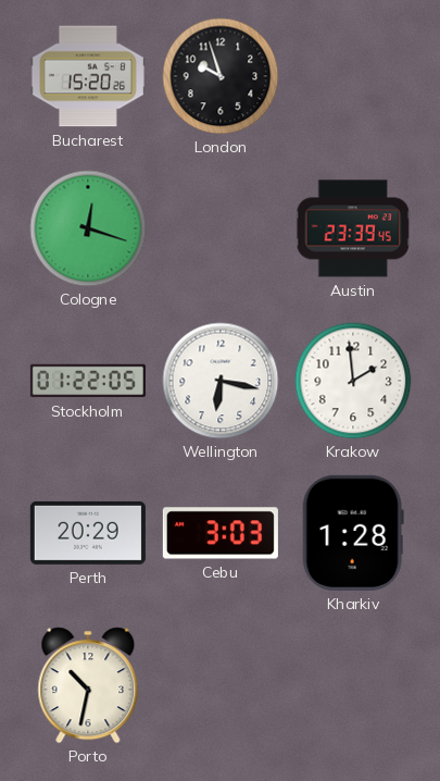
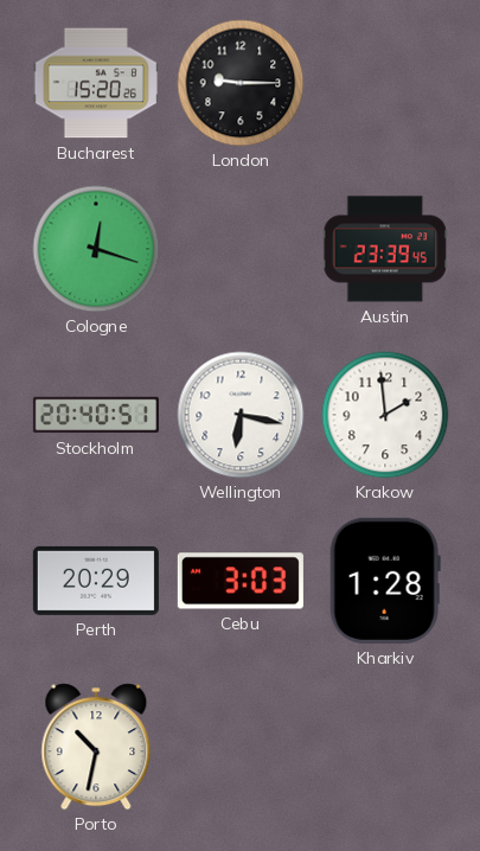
London: 9:57 -> 9:15 (241, 83)
Stockholm: 01:22 -> 20:40 (96, 415)
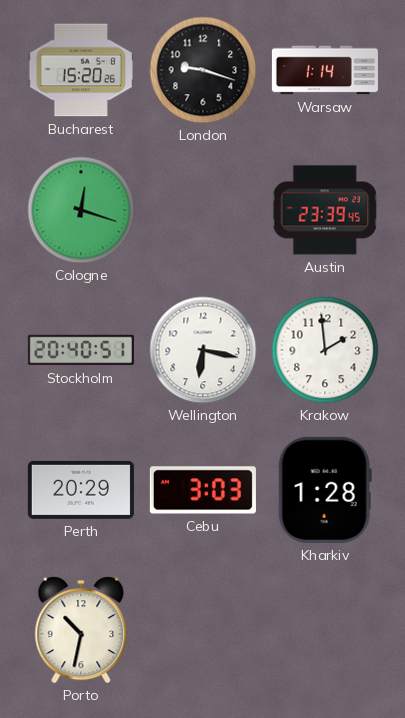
London: 9:15 -> 9:18 (203, 70)
Warsaw: none -> 1:14 (325, 70)
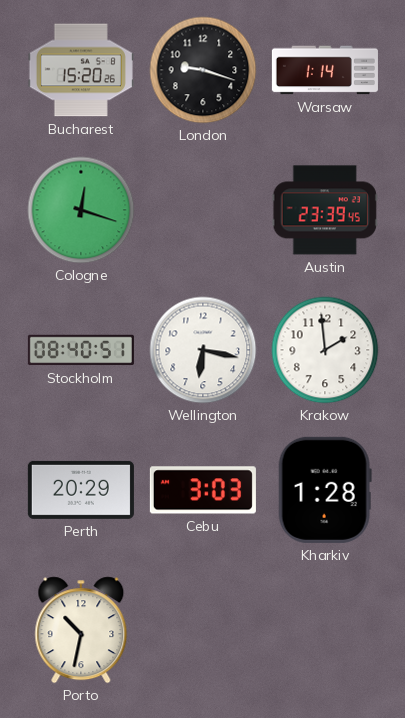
Stockholm: 20:40 -> 08:40 (81, 350)
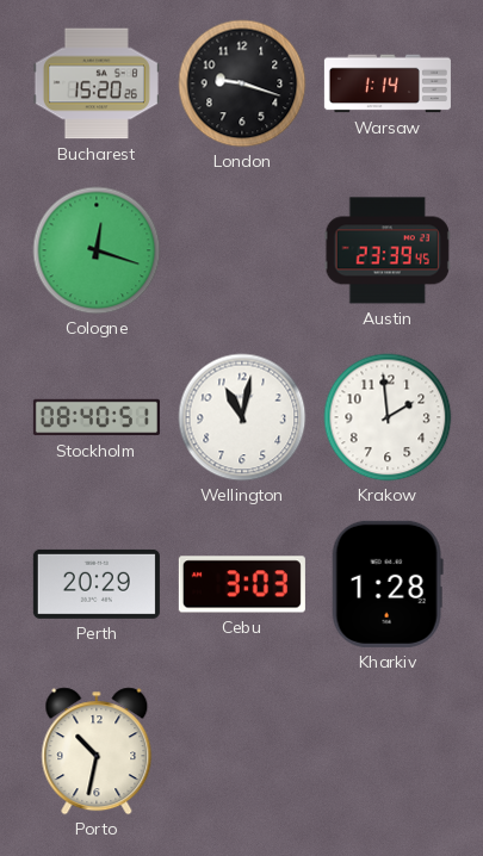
Wellington: 6:17 -> 11:02 (242, 417)
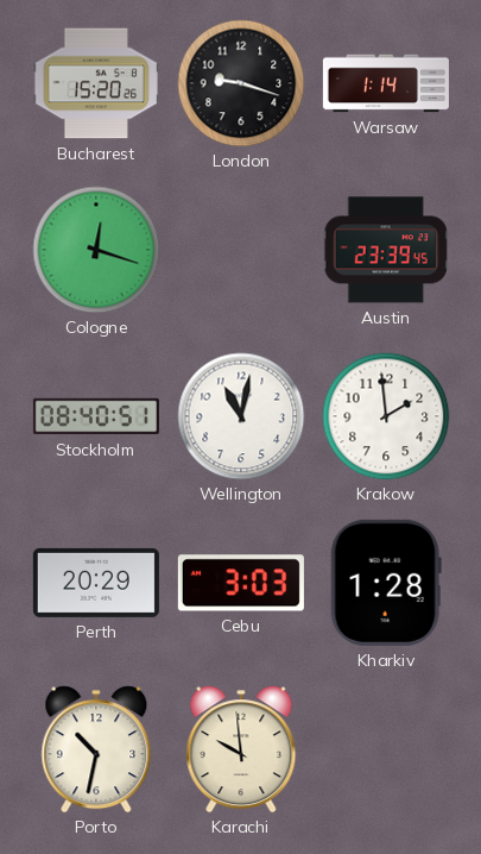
Karachi: none -> 9:59 (241, 749)
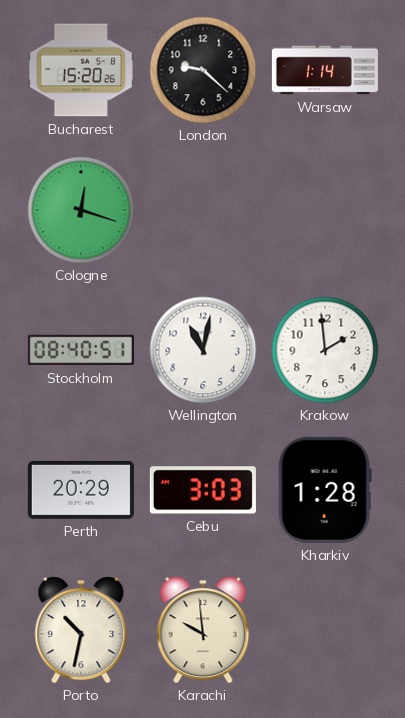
London: 9:18 -> 9:22 (203, 70)
Austin: 23:39 -> none (386, 250)
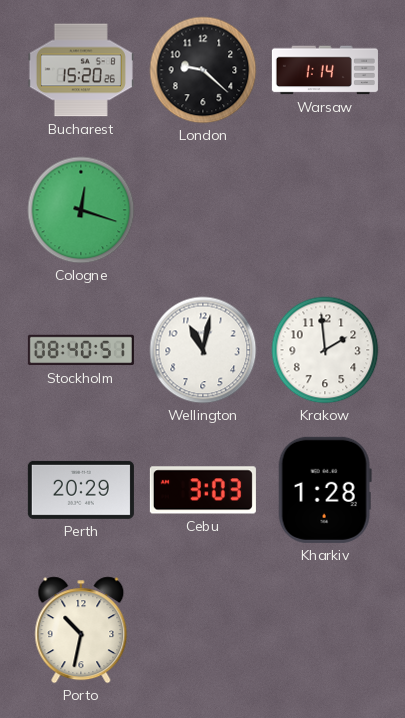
Karachi: 9:59 -> none (203, 630)
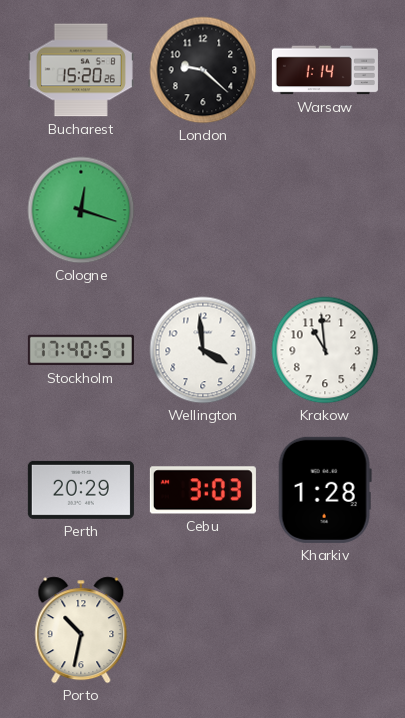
Stockholm: 08:40 -> 17:40 (81, 350)
Wellington: 11:02 -> 3:59 (203, 350)
Krakow: 1:59 -> 10:59 (325, 350)
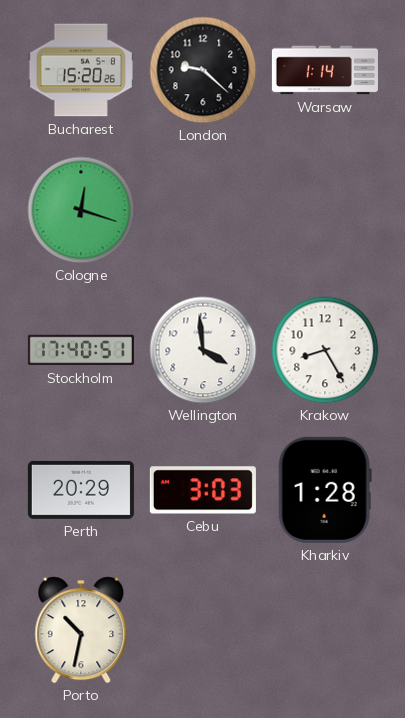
Krakow: 10:59 -> 8:25 (325, 350)
